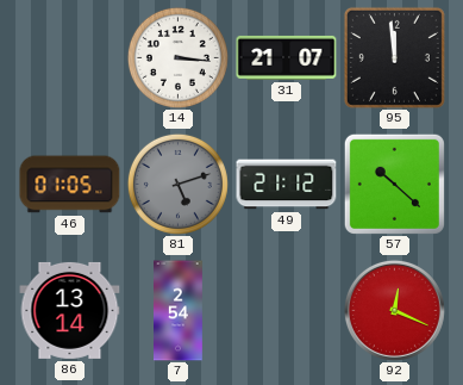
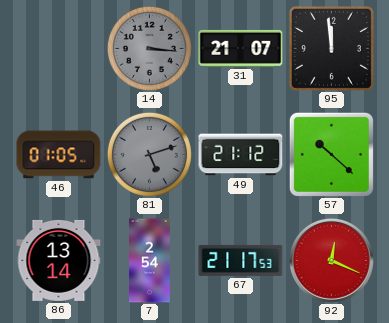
14 dial: white -> grey (149, 48)
67: none -> 21:17 (241, 260)
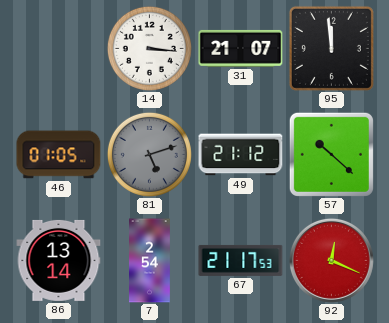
14 dial: grey -> white (149, 48)
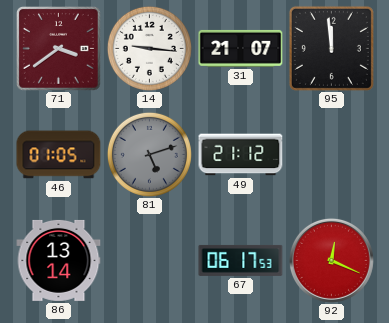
71: none -> 3:39 (59, 49)
14: 3:16 -> 9:16 (149, 48)
57: 10:22 -> none (331, 154)
7: 2:54 -> none (150, 261)
67: 21:17 -> 06:17 (241, 260)
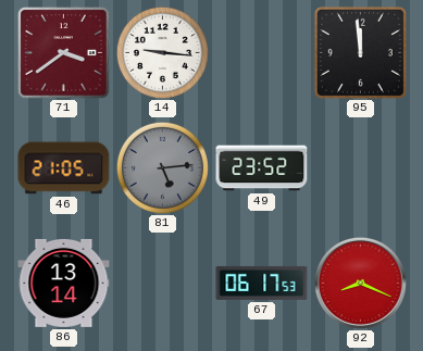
31: 21:07 -> none (241, 48)
46: 01:05 -> 21:05 (64, 168)
81: 5:12 -> 5:14 (162, 167)
49: 21:12 -> 23:52 (262, 168)
92: 12:19 -> 8:19 (360, 283)
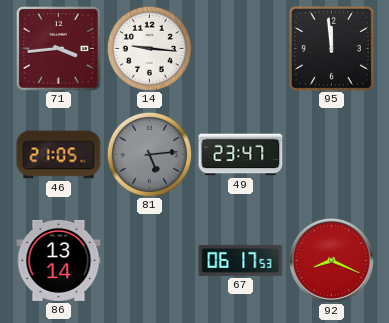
71: 3:39 -> 3:44 (59, 49)
49: 23:52 -> 23:47 (241, 155)
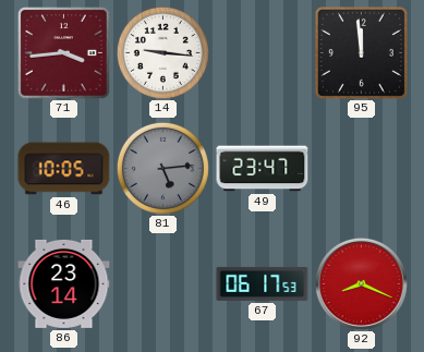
46: 21:05 -> 10:05 (64, 169)
86: 13:14 -> 23:14 (64, 283)
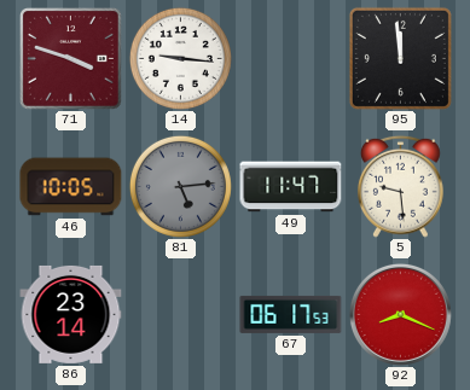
71: 3:44 -> 3:48 (71, 59)
49: 23:47 -> 11:47 (291, 187)
5: none -> 9:29 (401, 186)
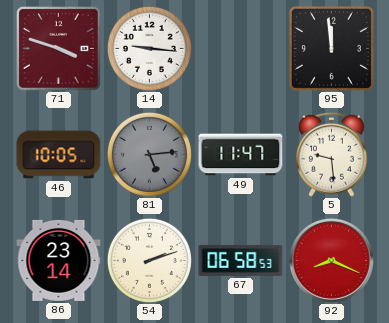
54: none -> 2:12 (149, 260)
67: 06:17 -> 06:58 (241, 260)
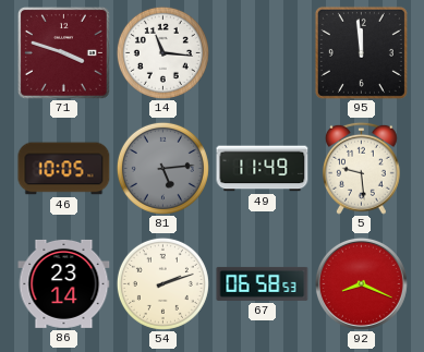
14: 9:16 -> 11:16 (162, 52)
49: 11:47 -> 11:49 (263, 169)
